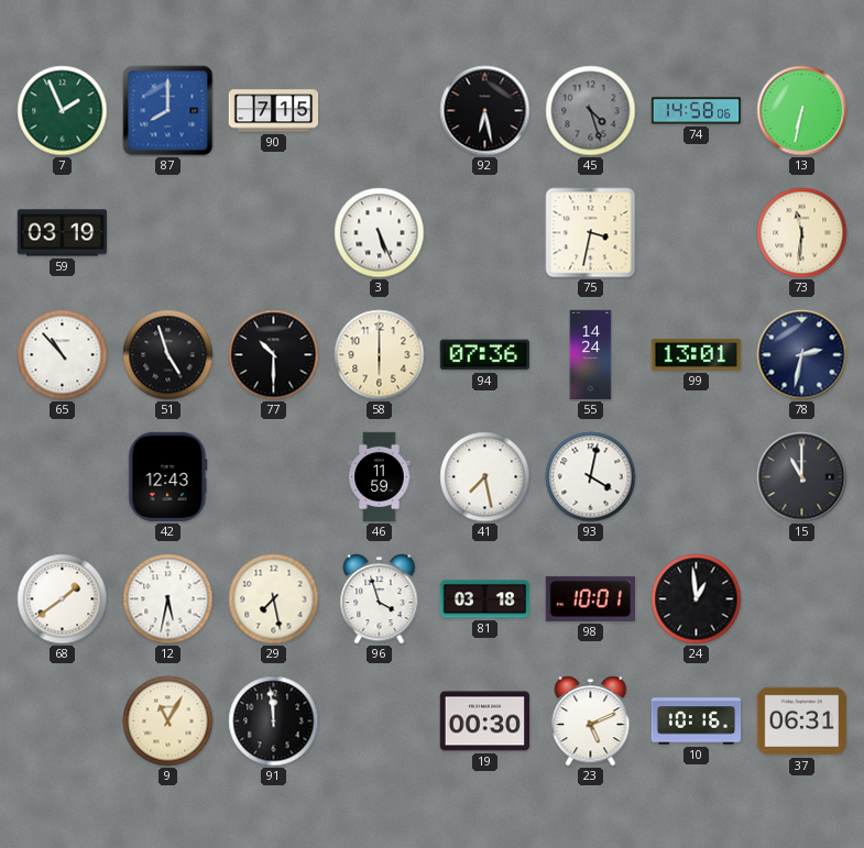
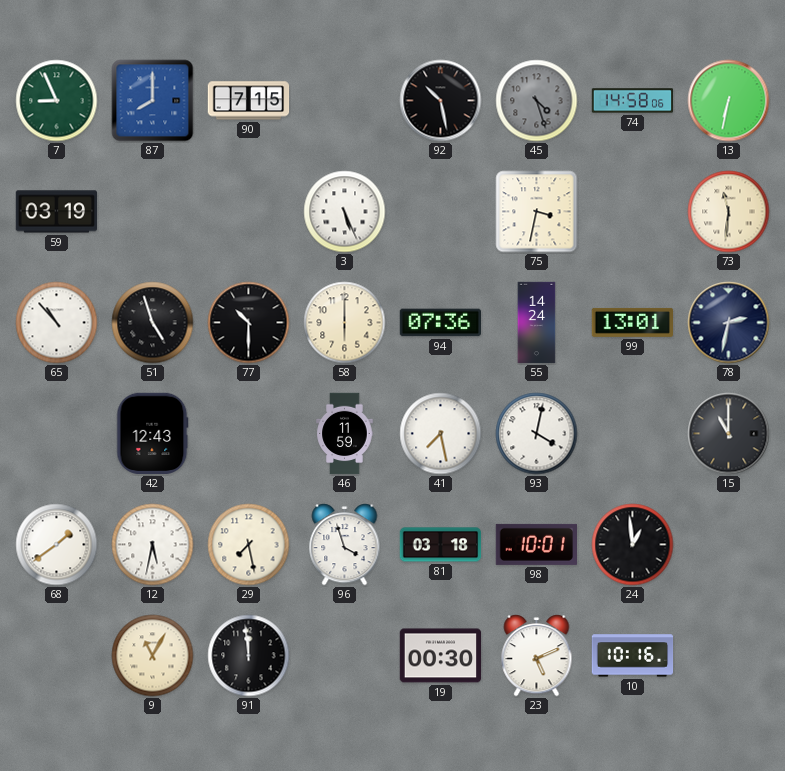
7: 1:56 -> 8:56 (57, 101)
92: 6:28 -> 10:28 (441, 101)
37: 06:31 -> none (802, 722)
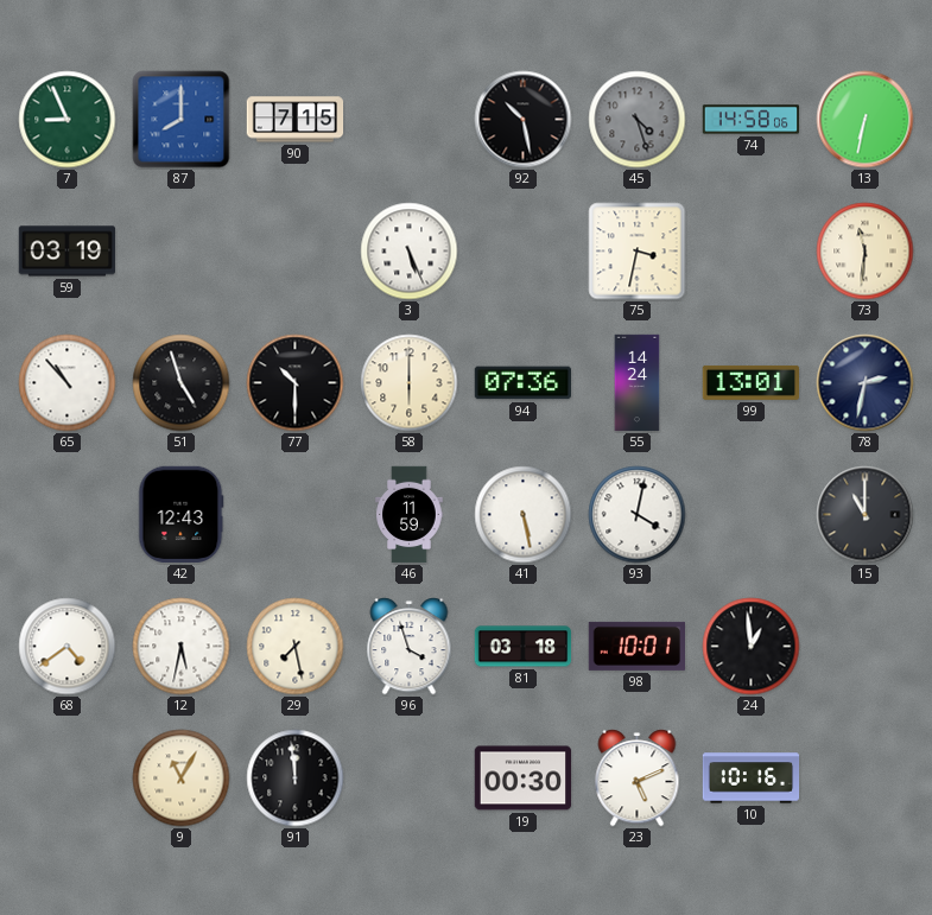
41: 7:28 -> 5:28 (524, 515)
68: 1:39 -> 4:39 (68, 647)
